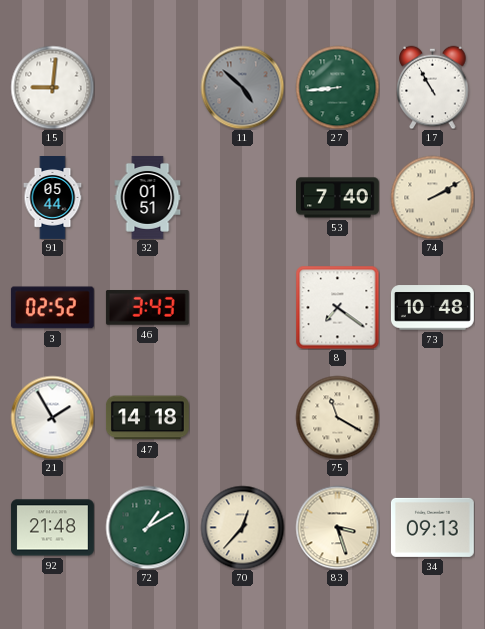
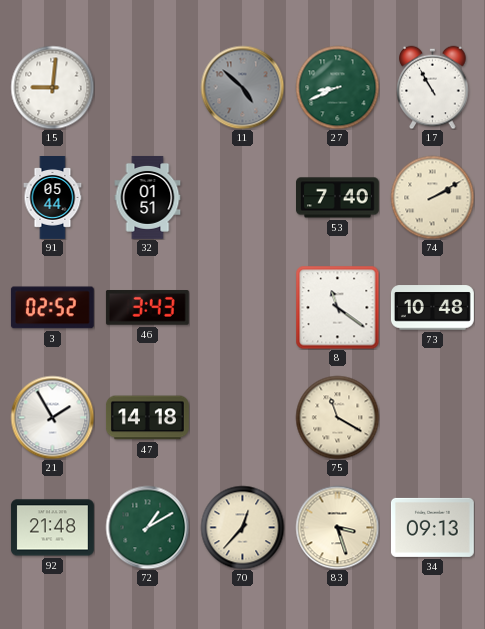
27: 8:44 -> 8:41 (337, 87)
8: 7:21 -> 11:21 (337, 307)
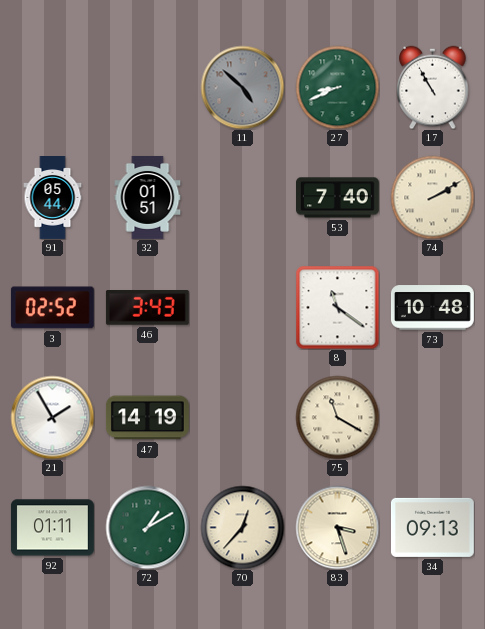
15: 9:01 -> none (52, 87)
47: 14:18 -> 14:19 (147, 418)
92: 21:48 -> 01:11 (52, 528)
